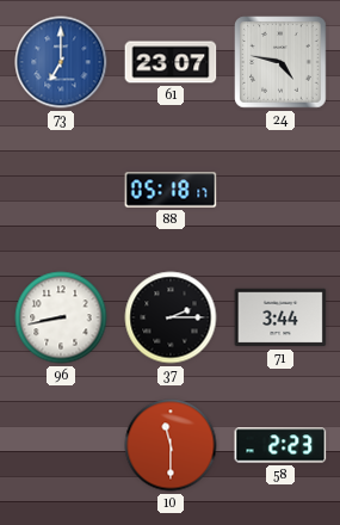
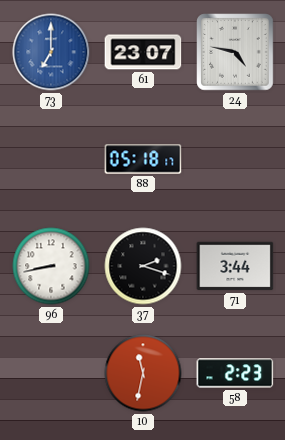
37: 2:15 -> 2:18 (143, 266)
10: 11:30 -> 11:32 (143, 373)
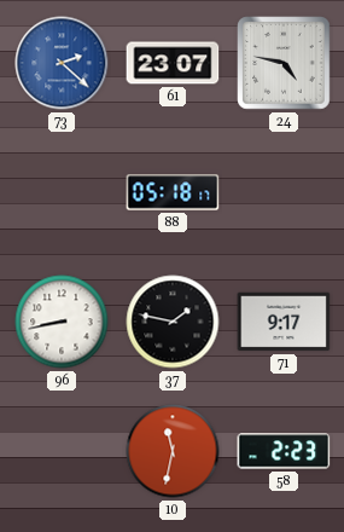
73: 7:00 -> 2:22 (62, 63)
37: 2:18 -> 1:47 (173, 322)
71: 3:44 -> 9:17 (284, 322)
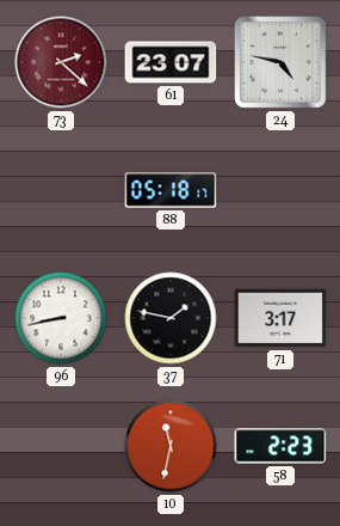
73 dial: blue -> burgundy (61, 62)
71: 9:17 -> 3:17 (280, 318)
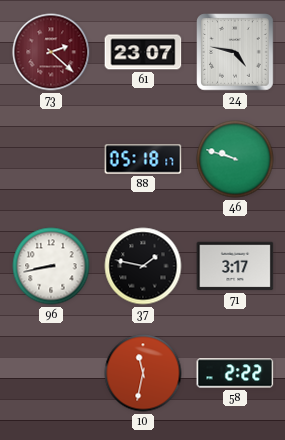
46: none -> 9:48 (235, 159)
58: 2:23 -> 2:22 (235, 373)
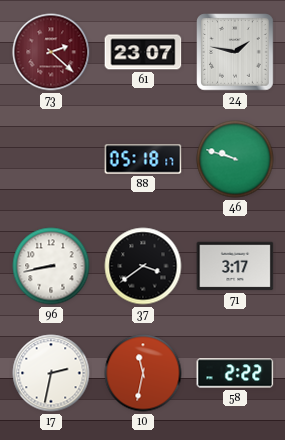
24: 4:47 -> 1:47 (235, 52)
37: 1:47 -> 3:39 (143, 266)
17: none -> 2:32 (51, 373)
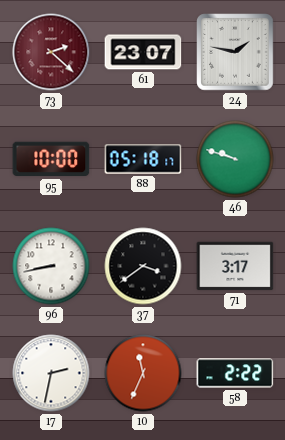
95: none -> 10:00 (51, 159)
10: 11:32 -> 11:34 (143, 373)
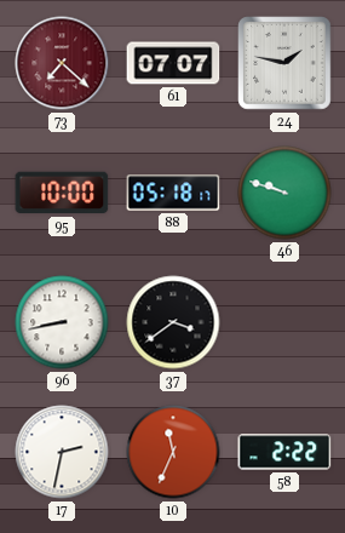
73: 2:22 -> 7:22 (62, 63)
61: 23:07 -> 07:07 (173, 63)
71: 3:17 -> none (235, 266)
